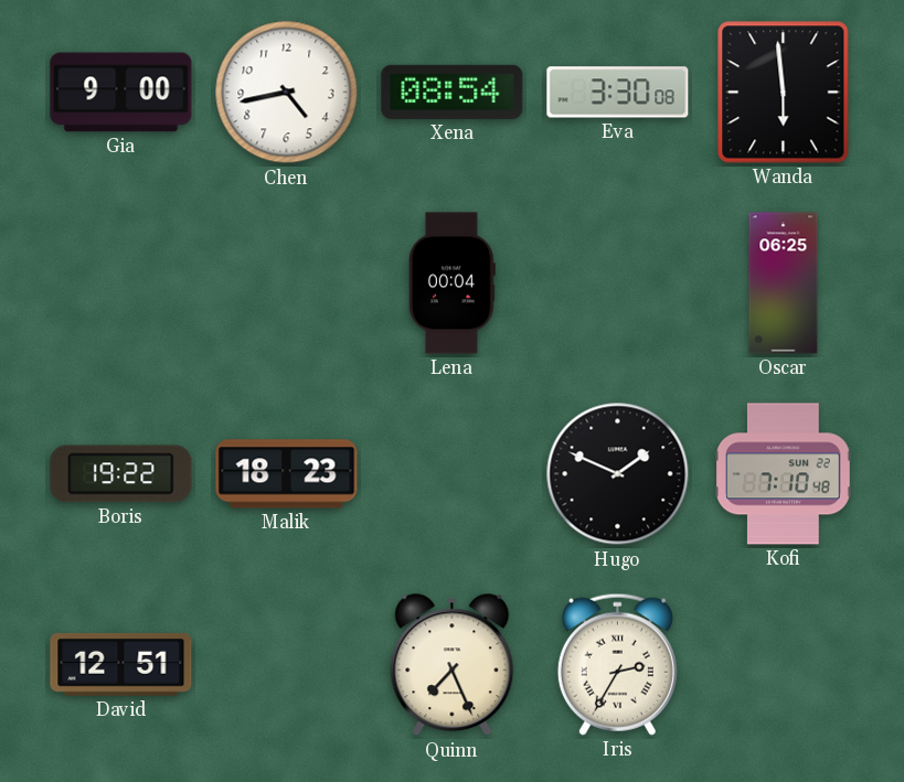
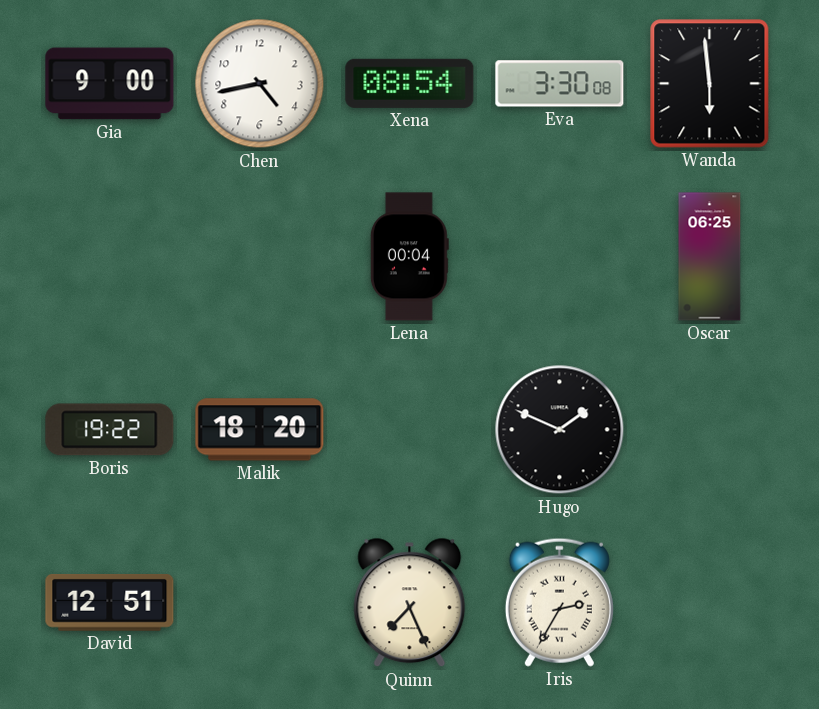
Malik: 18:23 -> 18:20 (260, 430)
Kofi: 7:10 -> none (784, 474)
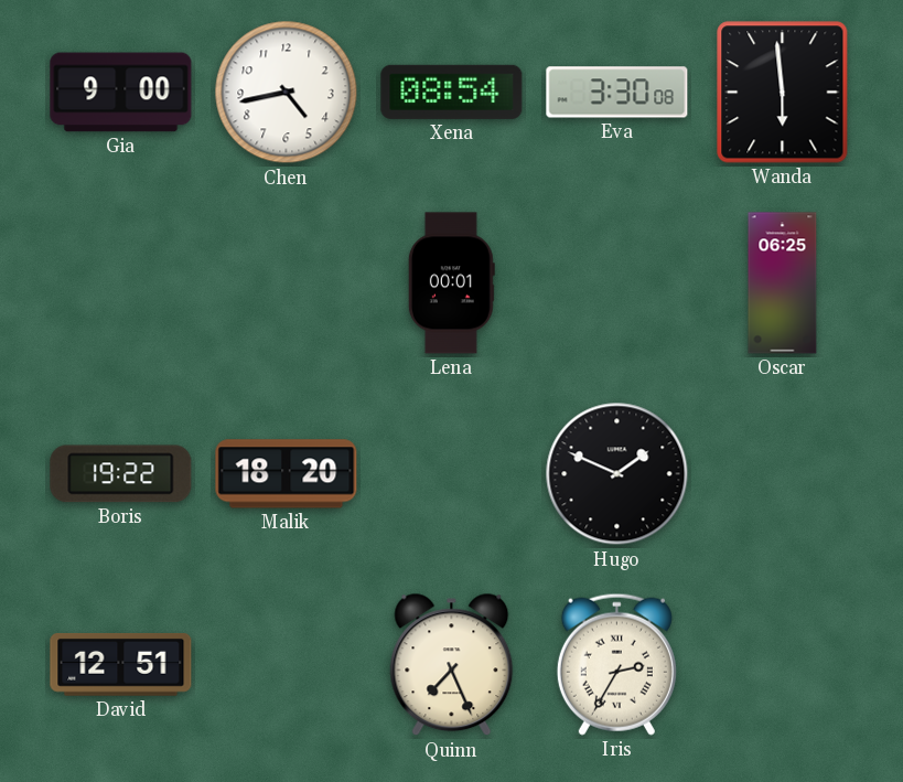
Lena: 00:04 -> 00:01 (451, 283)
